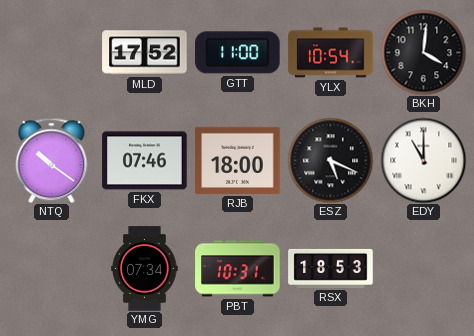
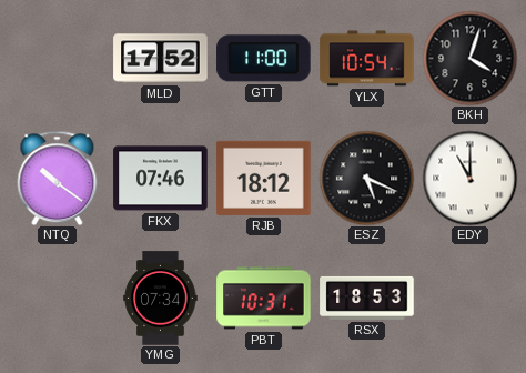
BKH: 4:01 -> 4:03 (469, 58)
RJB: 18:00 -> 18:12 (264, 178)
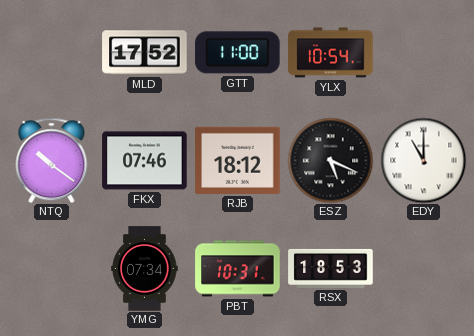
BKH: 4:03 -> none (469, 58)
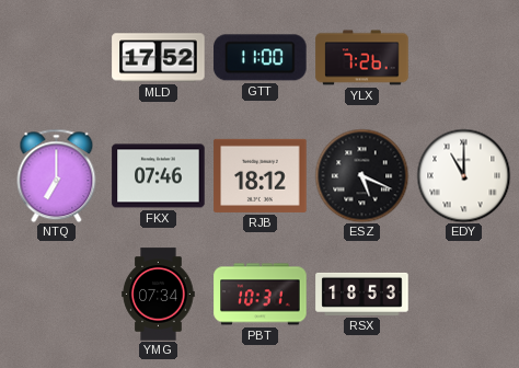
YLX: 10:54 -> 7:26 (362, 58)
NTQ: 10:21 -> 7:00 (57, 175)
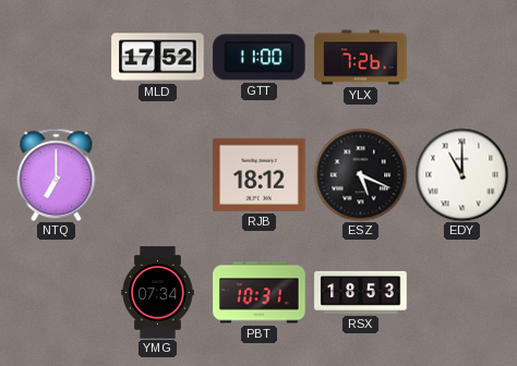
FKX: 07:46 -> none (159, 176)
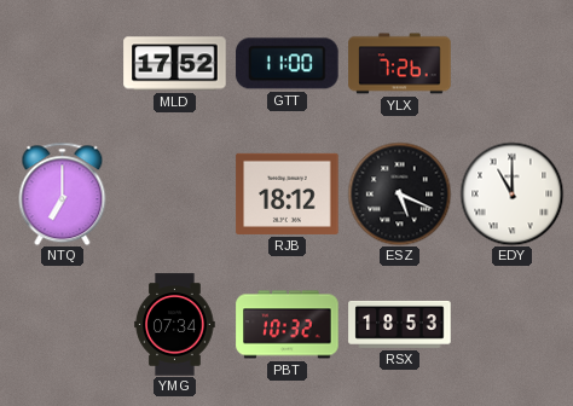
PBT: 10:31 -> 10:32 (288, 325)
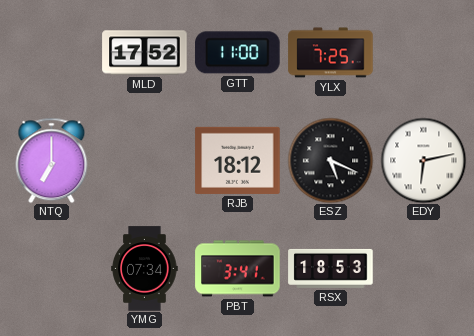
YLX: 7:26 -> 7:25 (331, 53)
EDY: 11:00 -> 6:13 (423, 160)
PBT: 10:32 -> 3:41 (238, 269)
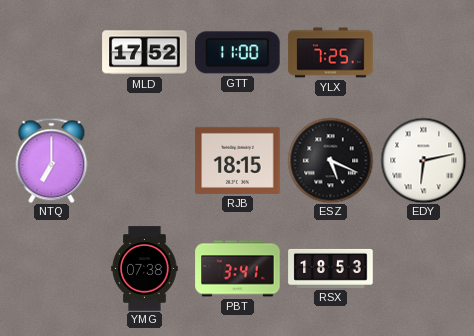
RJB: 18:12 -> 18:15 (238, 160)
YMG: 07:34 -> 07:38 (145, 269)
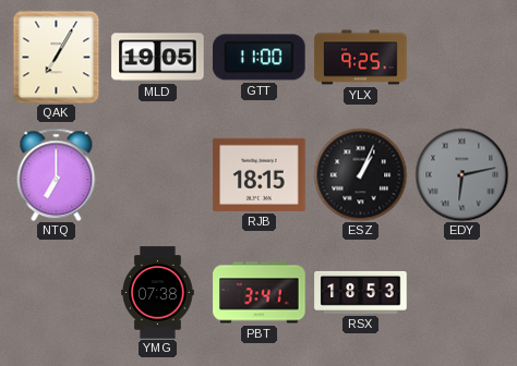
QAK: none -> 7:05 (57, 57)
MLD: 17:52 -> 19:05 (158, 58)
YLX: 7:25 -> 9:25 (361, 58)
ESZ: 5:19 -> 1:04 (360, 174)
EDY dial: white -> grey (461, 174)
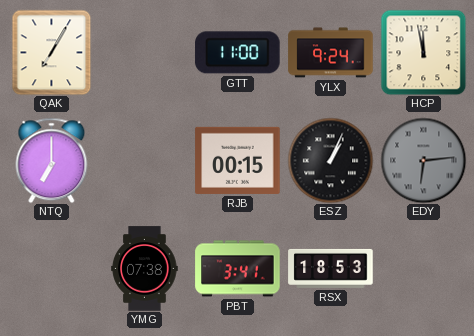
MLD: 19:05 -> none (158, 58)
YLX: 9:25 -> 9:24 (331, 53)
HCP: none -> 11:58 (423, 52)
RJB: 18:15 -> 00:15 (238, 160)
EDY: 6:13 -> 6:14 (423, 160)
